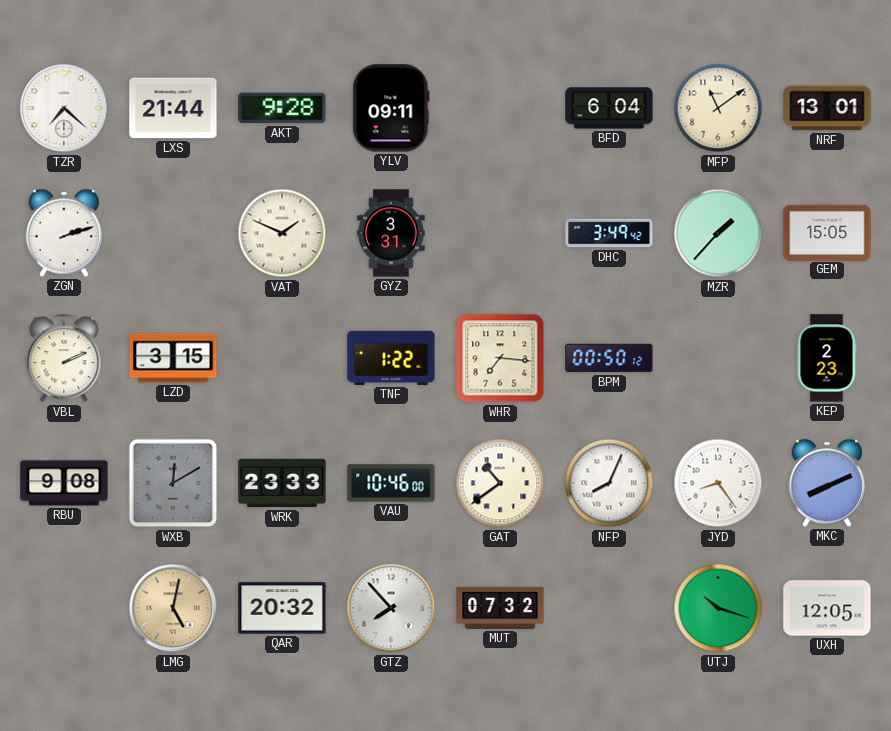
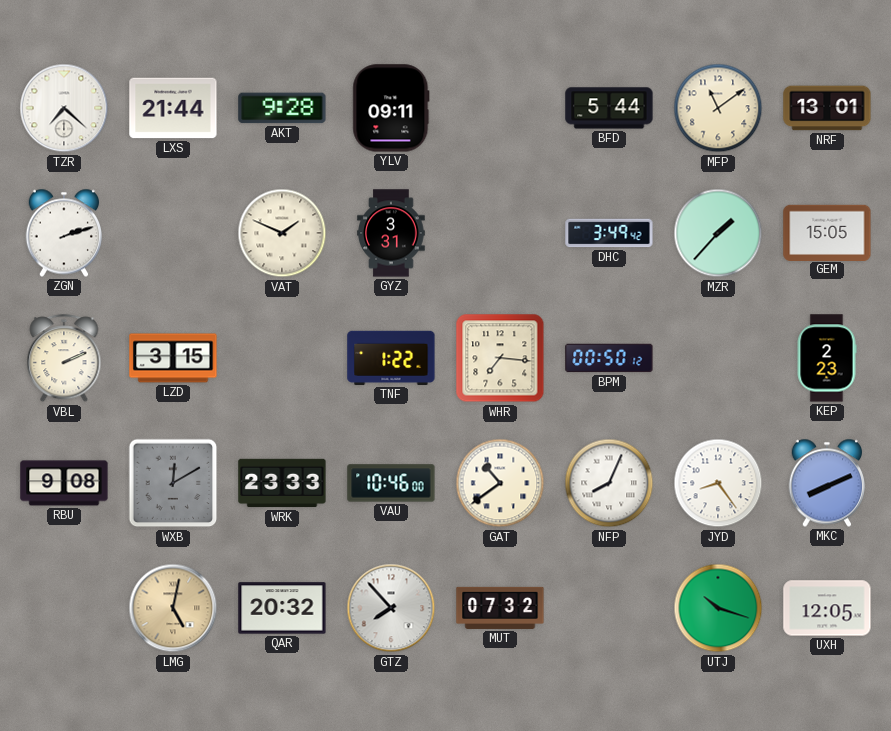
BFD: 6:04 -> 5:44 (609, 108)
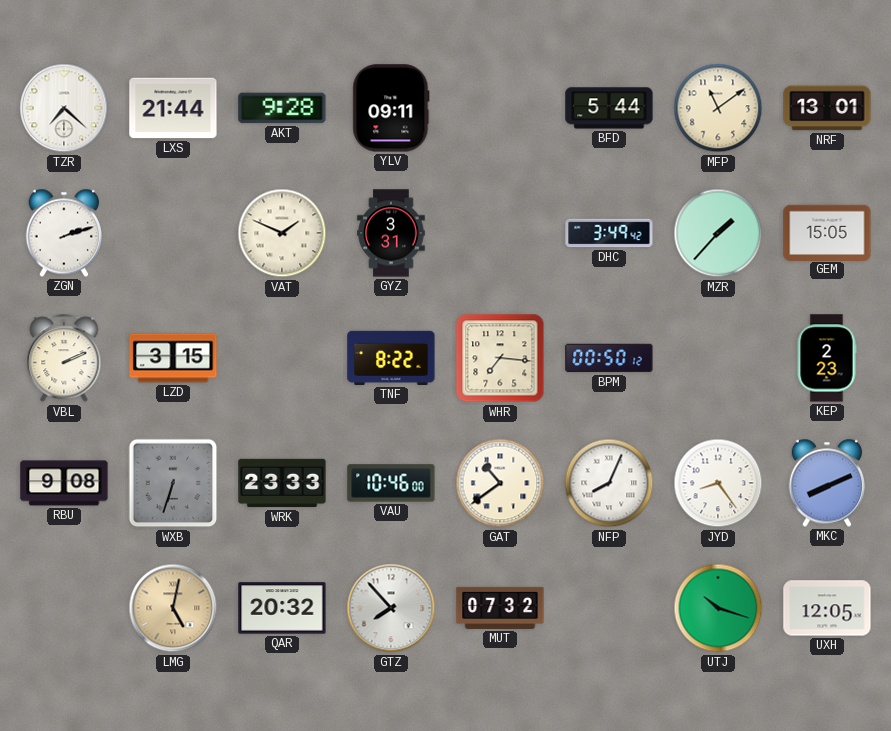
TNF: 1:22 -> 8:22 (391, 358)
WXB: 12:10 -> 6:33 (173, 483)
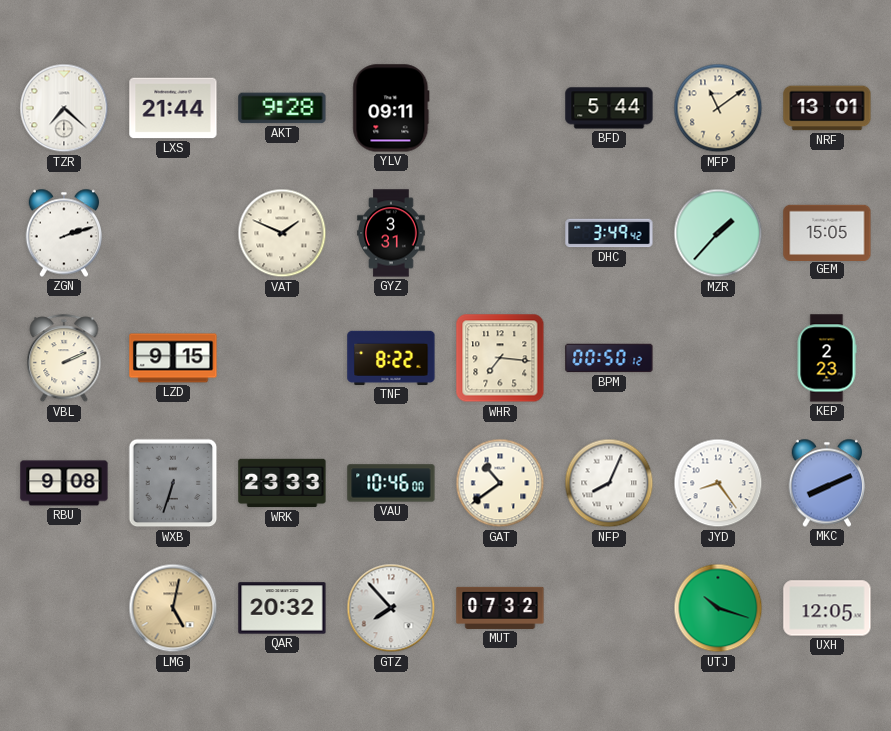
LZD: 3:15 -> 9:15 (173, 358)
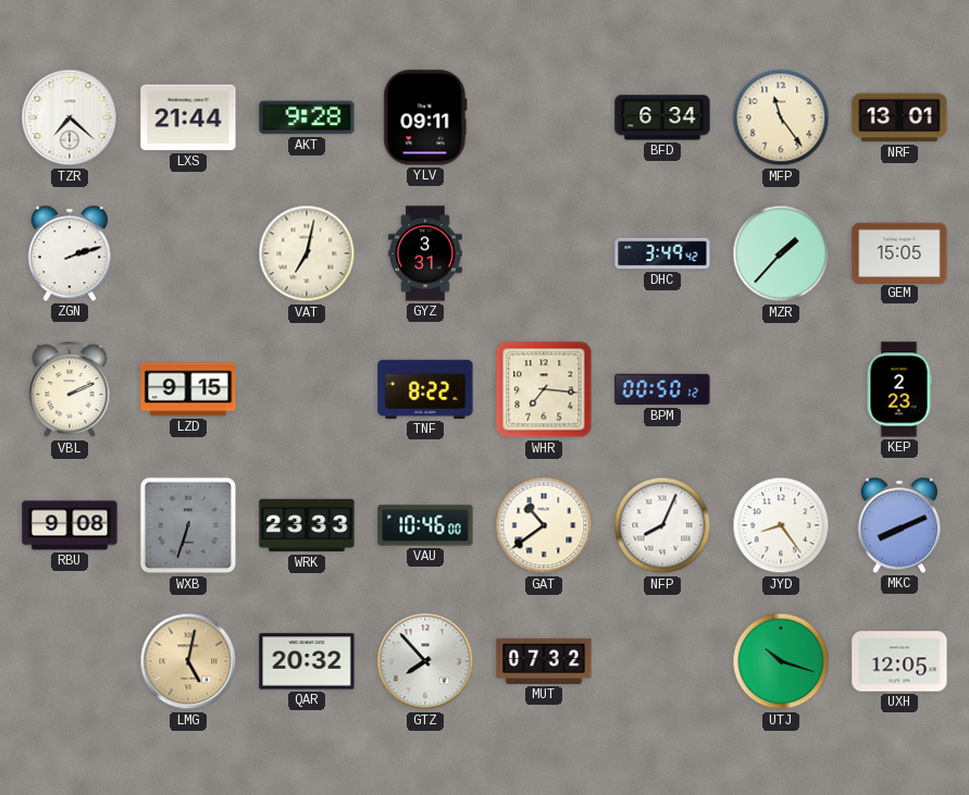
BFD: 5:44 -> 6:34 (662, 117)
MFP: 11:09 -> 11:24 (781, 117)
VAT: 1:49 -> 7:02 (307, 253)
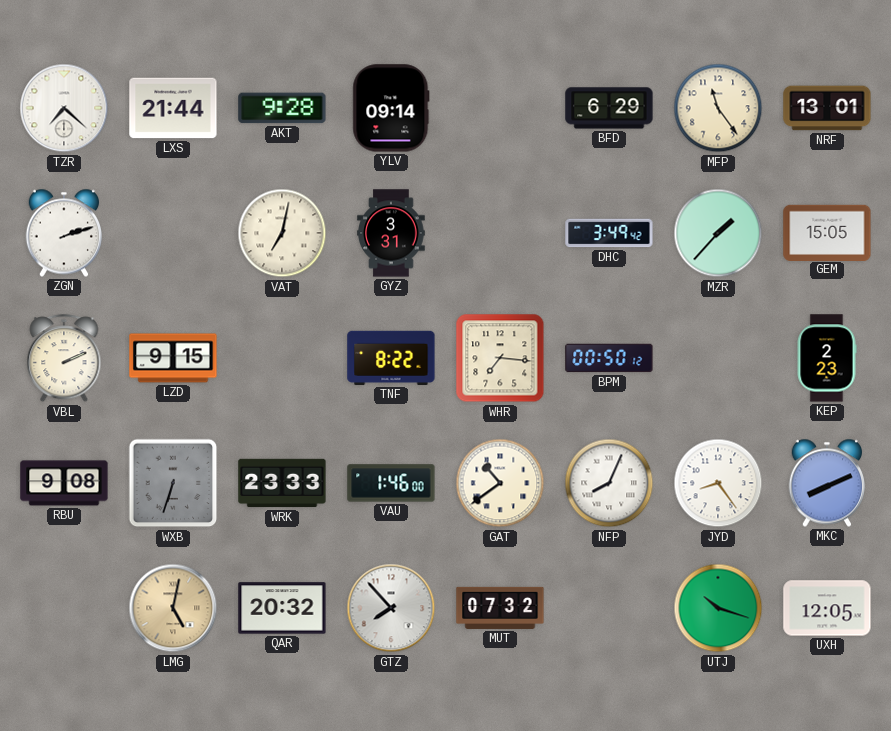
YLV: 09:11 -> 09:14 (391, 108)
BFD: 6:34 -> 6:29 (609, 108)
VAU: 10:46 -> 1:46 (391, 483)
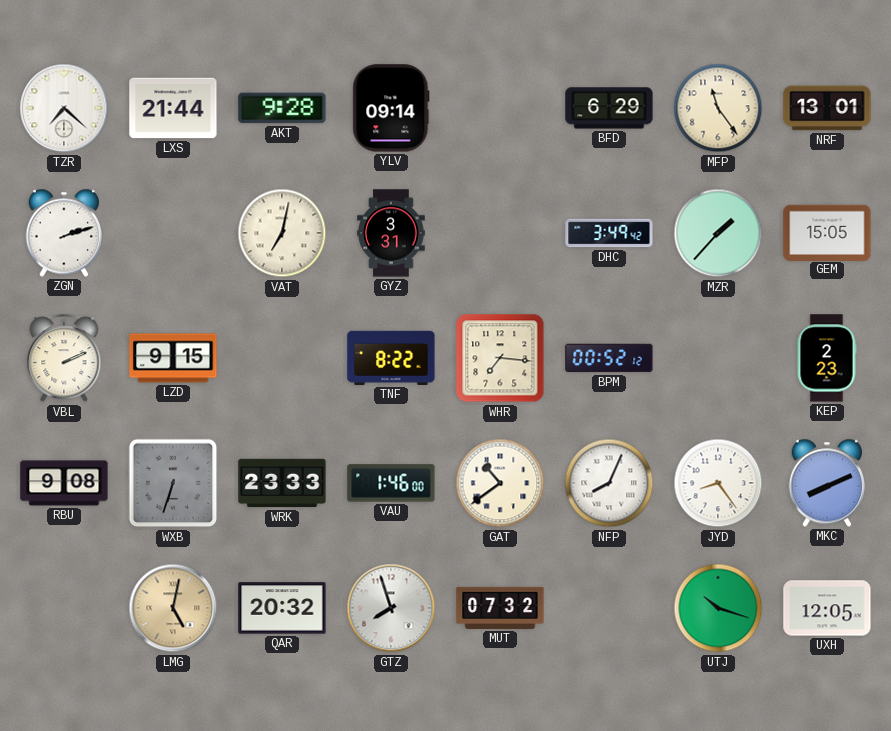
BPM: 00:50 -> 00:52 (609, 358)
GTZ: 7:53 -> 7:57 (391, 608)
